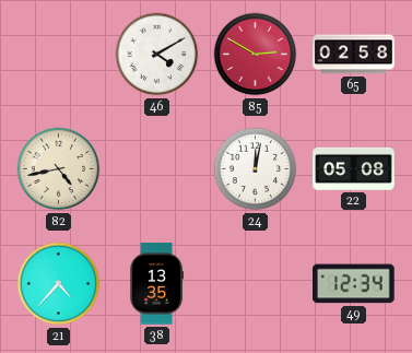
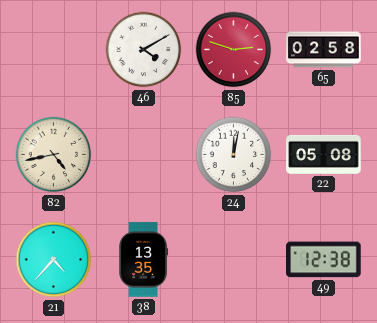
85: 2:50 -> 2:48 (234, 50)
49: 12:34 -> 12:38 (324, 260)
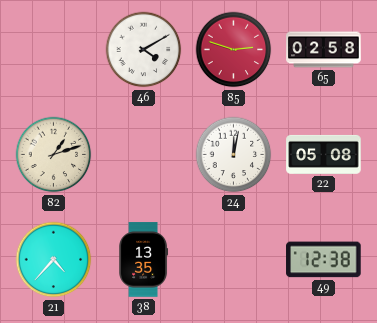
82: 4:43 -> 1:12 (54, 155)
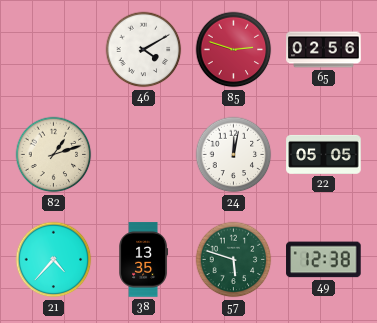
65: 02:58 -> 02:56 (324, 50)
22: 05:08 -> 05:05 (324, 154)
57: none -> 5:48 (234, 260)
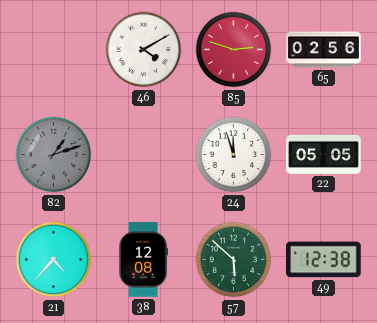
82 dial: cream -> grey (54, 155)
24: 12:02 -> 11:57 (234, 155)
38: 13:35 -> 12:08 (144, 260)
57: 5:48 -> 5:52 (234, 260)
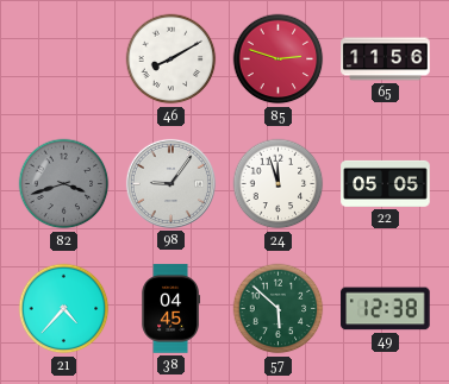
46: 4:10 -> 8:10 (172, 59)
65: 02:56 -> 11:56 (386, 59)
82: 1:12 -> 3:42 (64, 184)
98: none -> 9:06 (170, 183)
38: 12:08 -> 04:45 (172, 309)
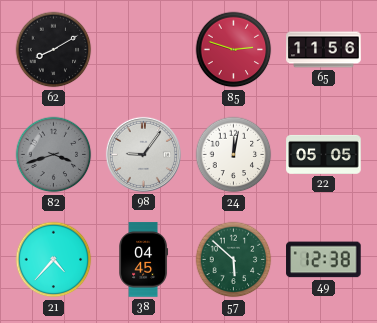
62: none -> 8:10 (54, 50)
46: 8:10 -> none (172, 59)
24: 11:57 -> 12:02 (234, 155)
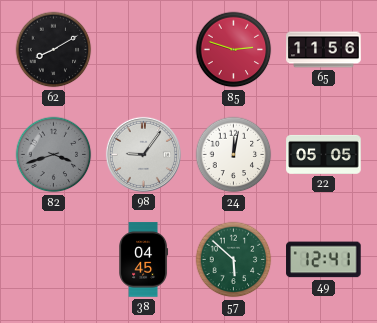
21: 4:37 -> none (54, 260)
49: 12:38 -> 12:41 (324, 260)
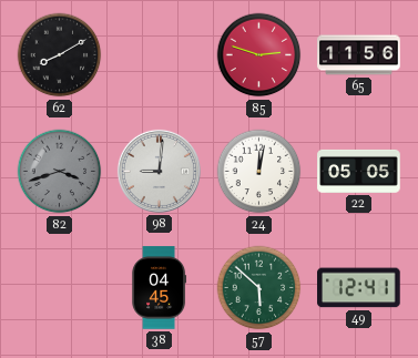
98: 9:06 -> 9:01 (159, 171)
